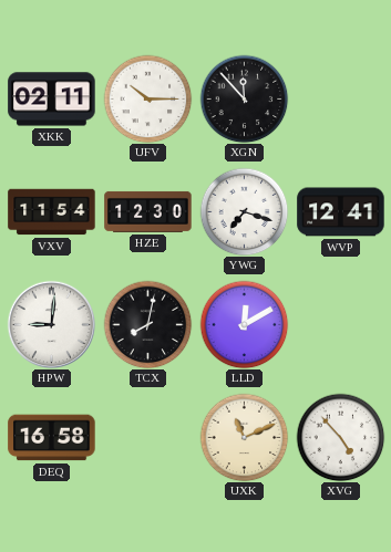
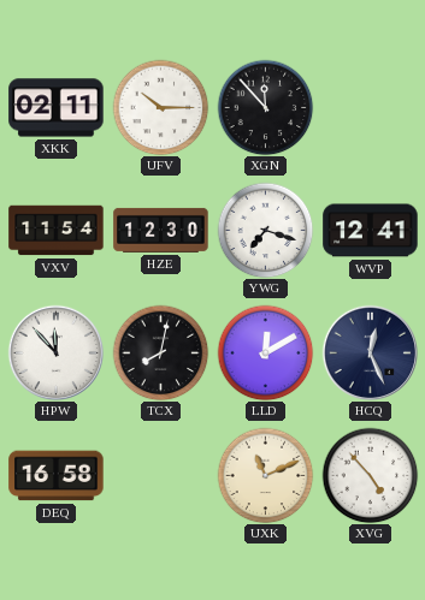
HPW: 9:01 -> 11:53 (55, 352)
HCQ: none -> 12:26 (370, 352)
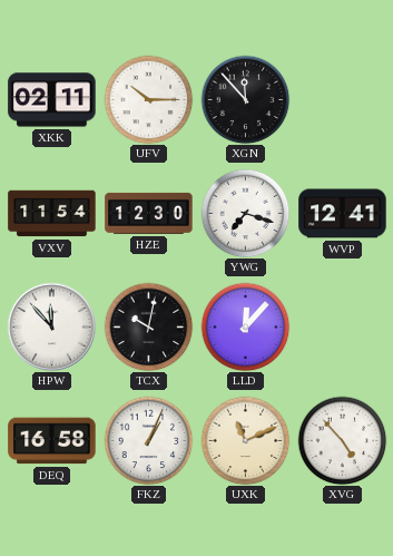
TCX: 8:02 -> 10:02 (148, 326)
LLD: 12:10 -> 12:07 (245, 326)
HCQ: 12:26 -> none (370, 352)
FKZ: none -> 1:04 (148, 440)
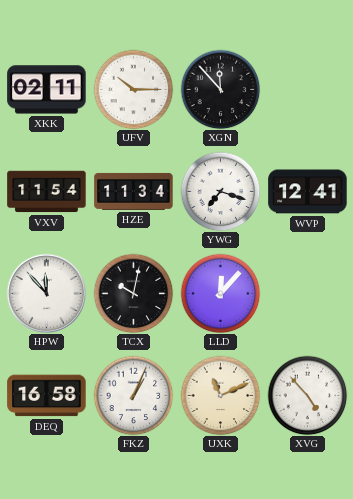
HZE: 12:30 -> 11:34 (134, 191)
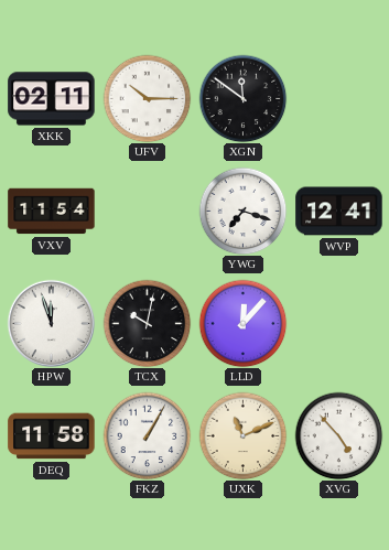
XGN: 11:53 -> 11:51 (242, 98)
HZE: 11:34 -> none (134, 191)
HPW: 11:53 -> 11:57 (51, 323)
DEQ: 16:58 -> 11:58 (52, 436)
FKZ: 1:04 -> 1:05 (147, 435)
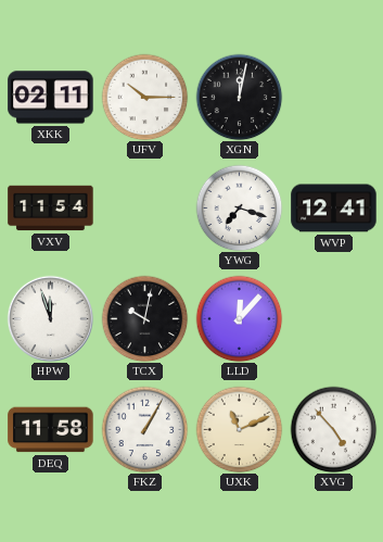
XGN: 11:51 -> 12:02 (239, 97)
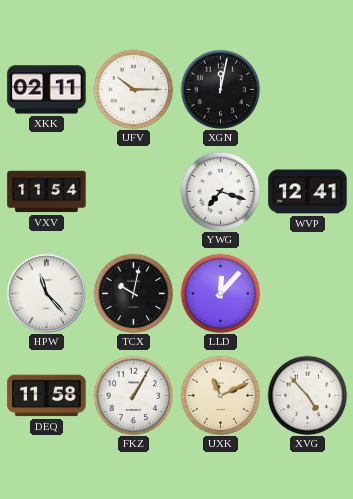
HPW: 11:57 -> 11:23 (46, 293)
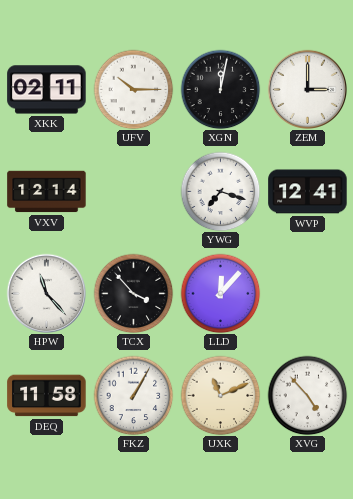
ZEM: none -> 3:00 (307, 89)
VXV: 11:54 -> 12:14 (47, 192)
TCX: 10:02 -> 3:53 (133, 293)
